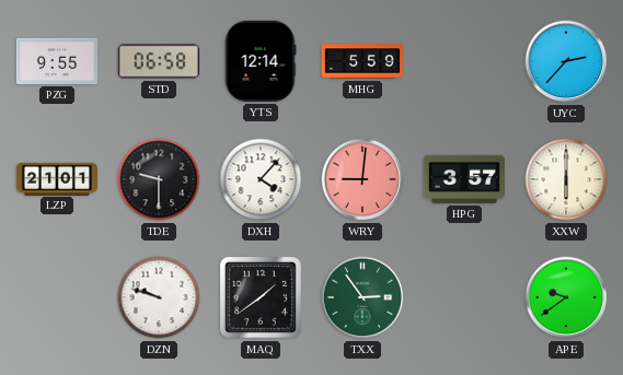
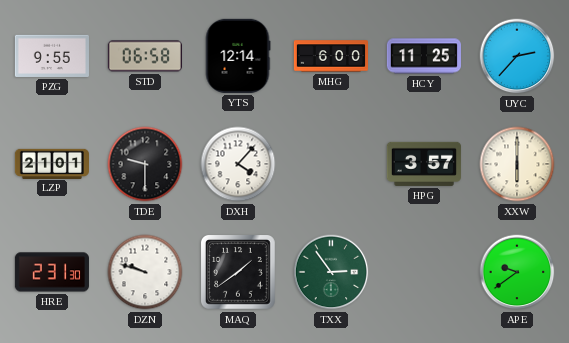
MHG: 5:59 -> 6:00 (330, 56)
HCY: none -> 11:25 (424, 56)
WRY: 9:01 -> none (362, 179)
HRE: none -> 2:31 (52, 272)
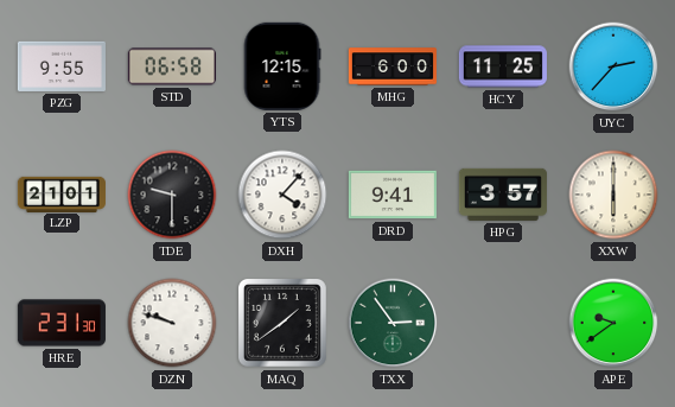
YTS: 12:14 -> 12:15 (282, 66)
DRD: none -> 9:41 (393, 195)
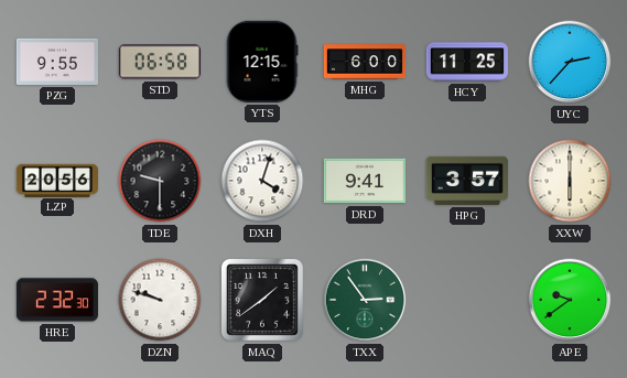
LZP: 21:01 -> 20:56 (57, 180)
DXH: 4:07 -> 4:03 (262, 181)
HRE: 2:31 -> 2:32 (57, 300)
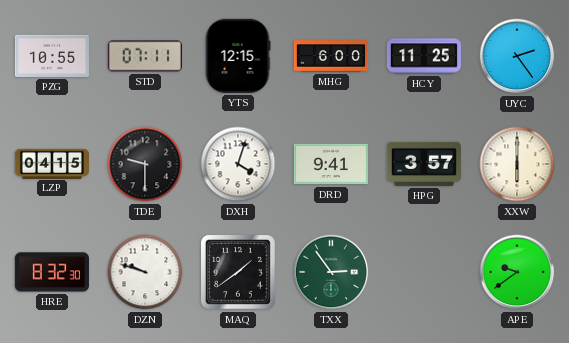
PZG: 9:55 -> 10:55 (52, 56)
STD: 06:58 -> 07:11 (145, 56)
UYC: 2:37 -> 2:24 (517, 56)
LZP: 20:56 -> 04:15 (52, 163)
HRE: 2:32 -> 8:32 (52, 272)
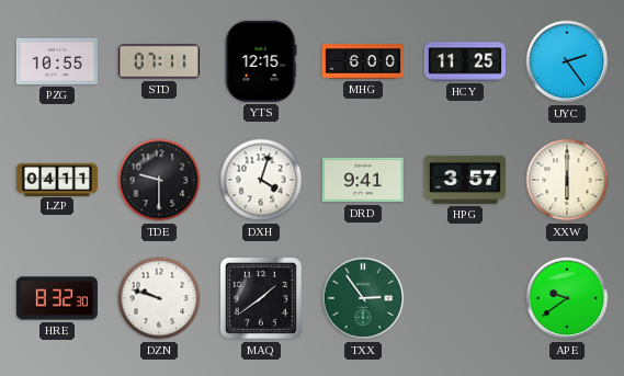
LZP: 04:15 -> 04:11 (57, 179)
